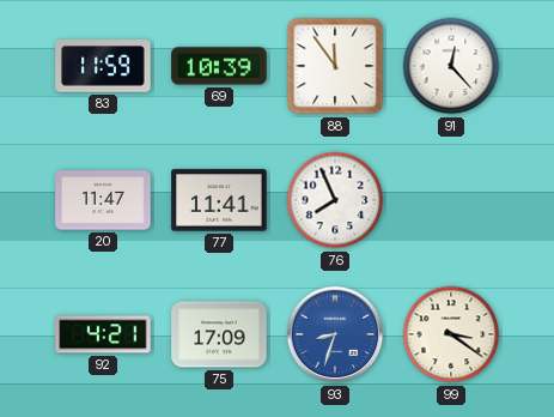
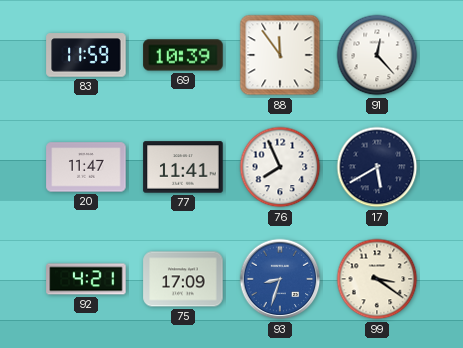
17: none -> 5:40 (377, 167)
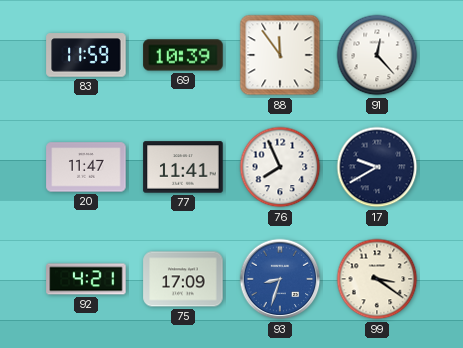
17: 5:40 -> 9:40 (377, 167)
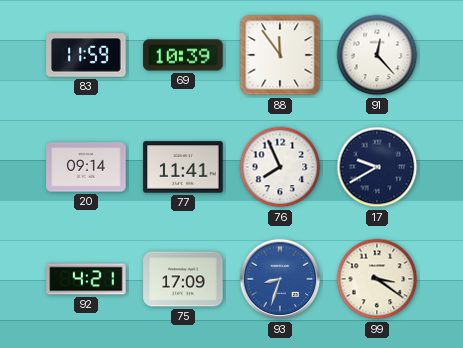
20: 11:47 -> 09:14 (86, 167)
